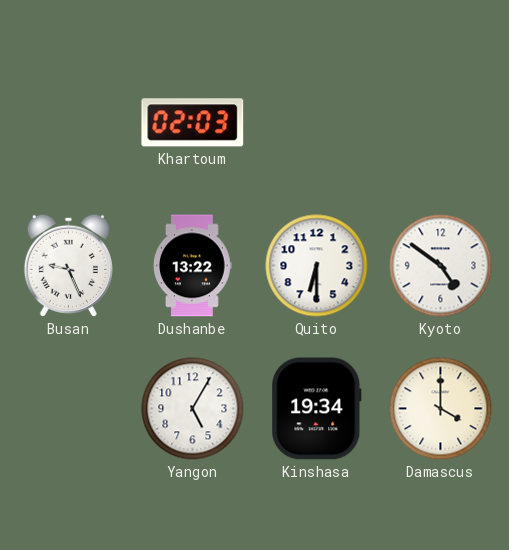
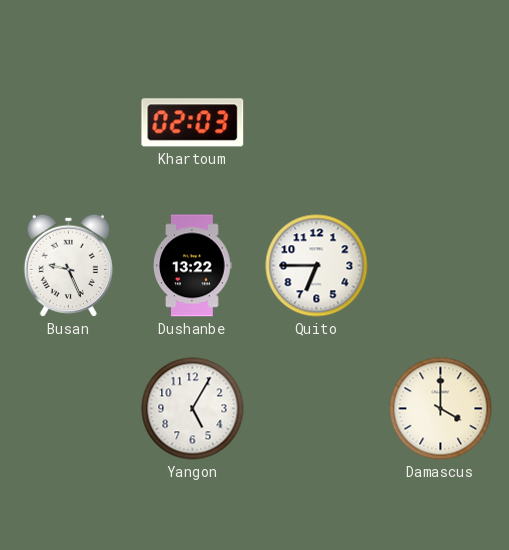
Quito: 6:30 -> 6:45 (317, 266)
Kyoto: 4:51 -> none (441, 266)
Kinshasa: 19:34 -> none (317, 409)
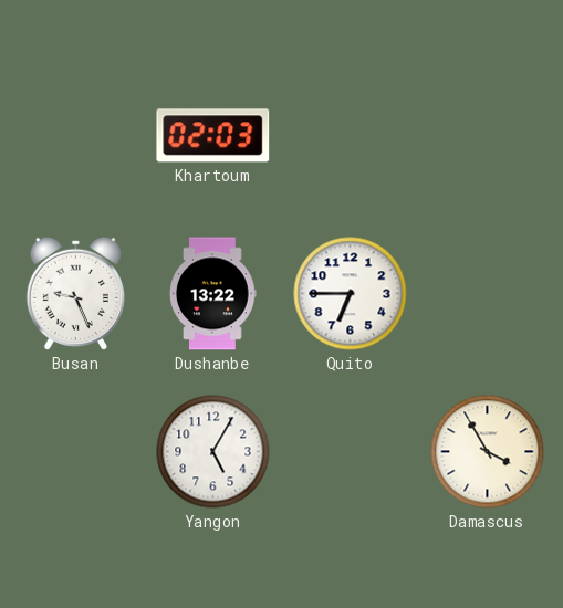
Damascus: 4:00 -> 3:55 (488, 452)
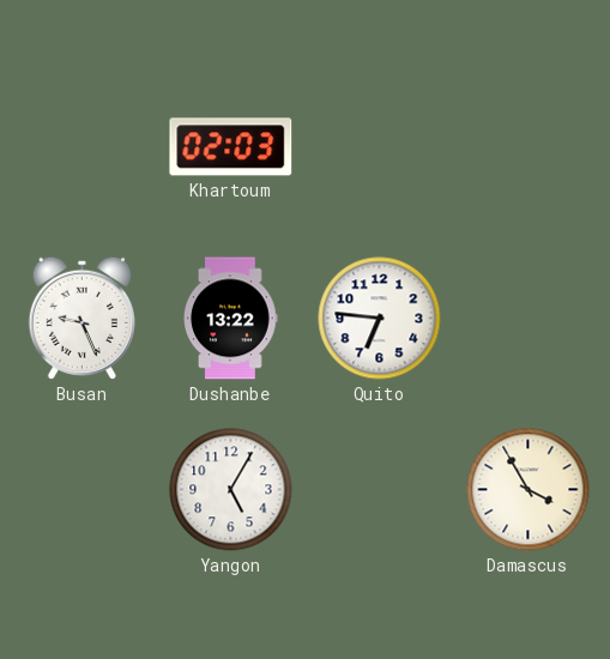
Quito: 6:45 -> 6:46 (380, 319)
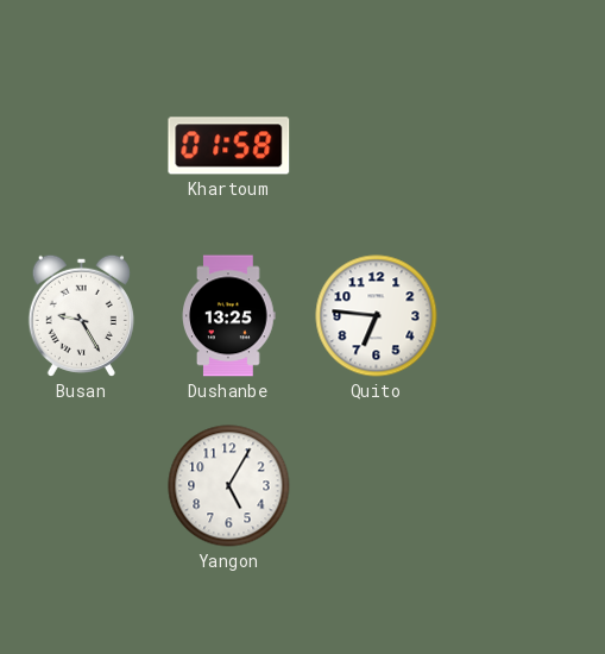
Khartoum: 02:03 -> 01:58 (229, 146)
Busan: 9:26 -> 9:25 (81, 315)
Dushanbe: 13:22 -> 13:25 (229, 316)
Damascus: 3:55 -> none (529, 490)
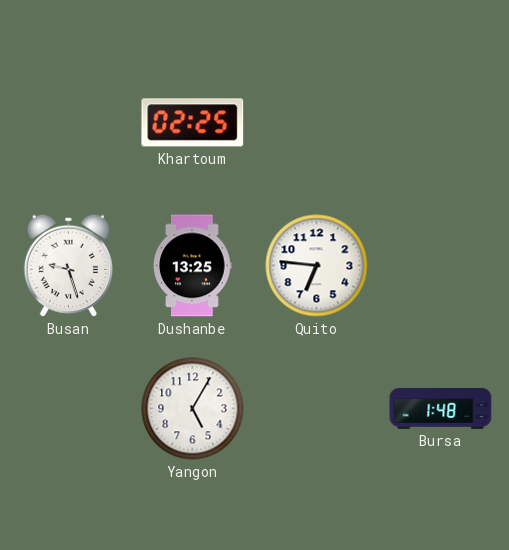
Khartoum: 01:58 -> 02:25 (193, 123)
Busan: 9:25 -> 9:27 (68, 265)
Bursa: none -> 1:48 (441, 409)
